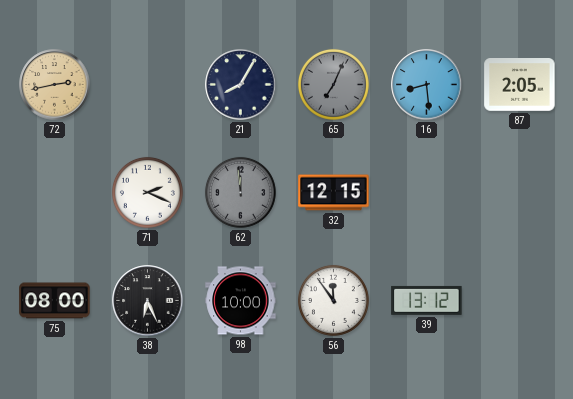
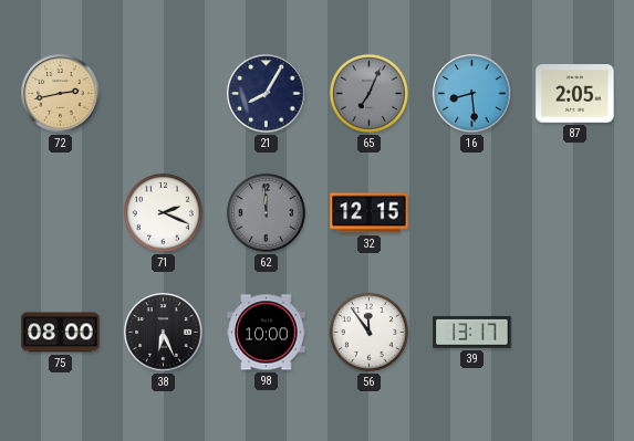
39: 13:12 -> 13:17 (472, 332)
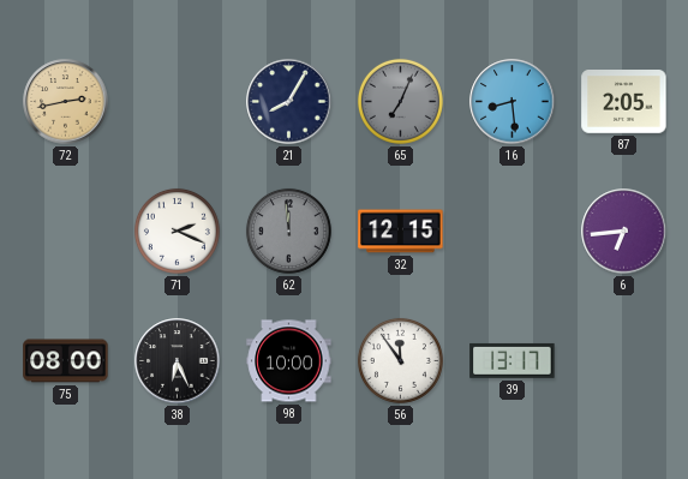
6: none -> 6:44 (624, 232)
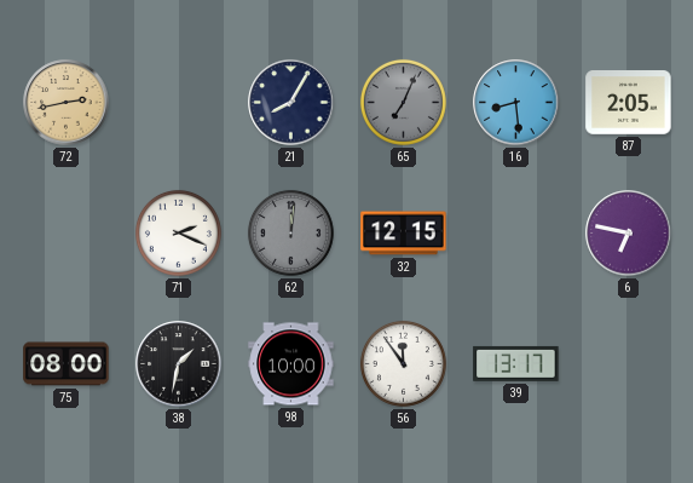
62: 11:59 -> 12:01 (290, 232)
6: 6:44 -> 6:47 (629, 234)
38: 6:26 -> 1:32 (179, 364)
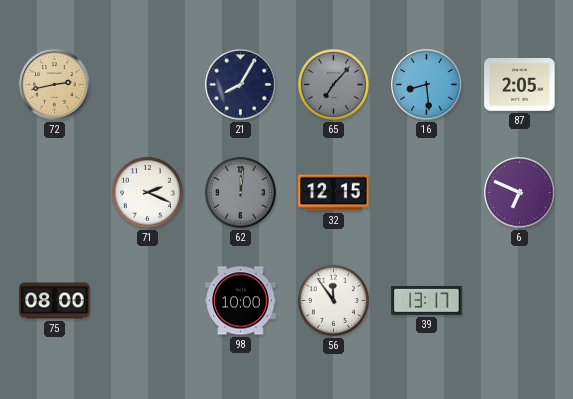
65: 7:04 -> 7:07 (333, 84)
6: 6:47 -> 6:49 (520, 193)
38: 1:32 -> none (179, 364)
